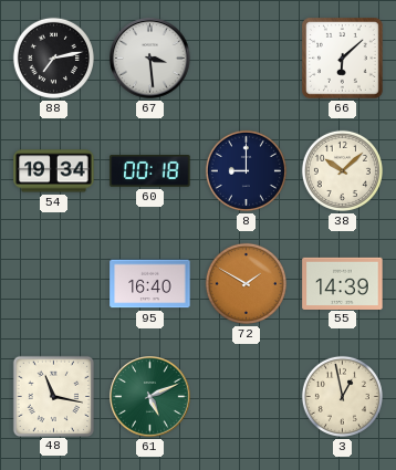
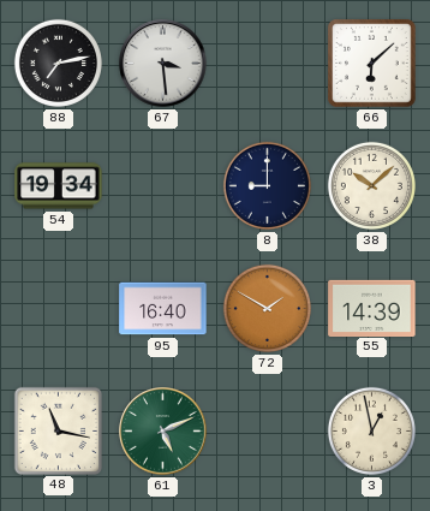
60: 00:18 -> none (150, 171)
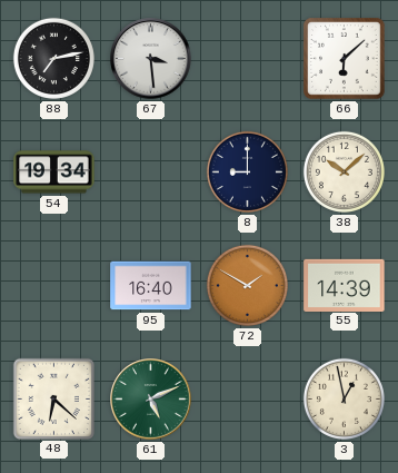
48: 11:17 -> 6:22 (53, 398)
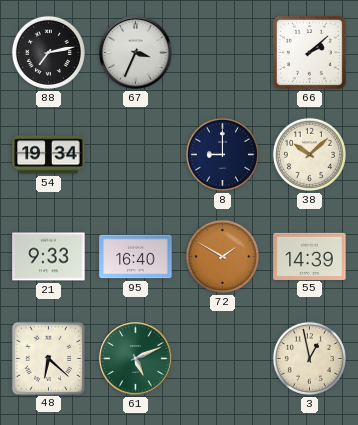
67: 3:29 -> 3:34 (136, 53)
66: 6:08 -> 2:08 (310, 53)
21: none -> 9:33 (49, 257)
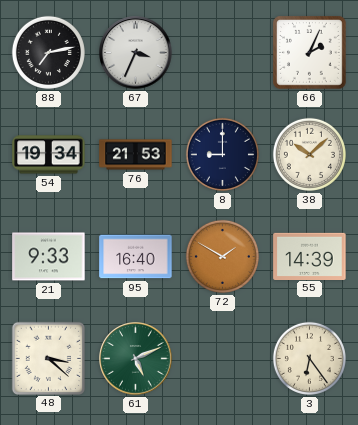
66: 2:08 -> 2:04 (310, 53)
76: none -> 21:53 (136, 155)
48: 6:22 -> 3:22 (48, 358)
3: 12:58 -> 6:24 (309, 358)
